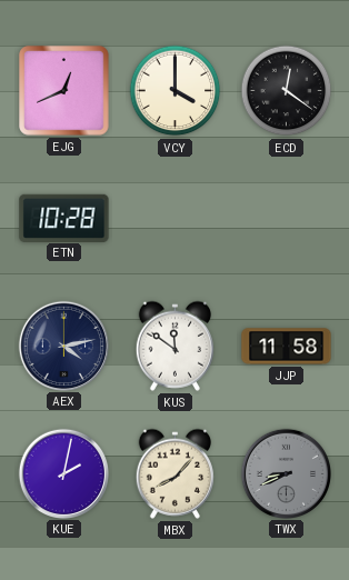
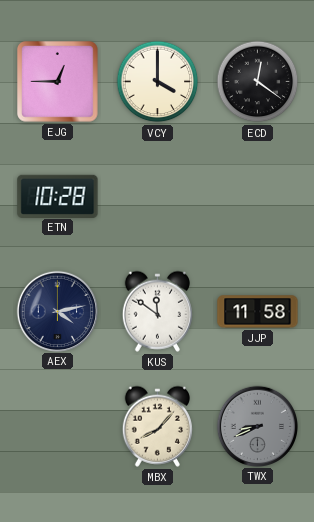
EJG: 12:41 -> 12:45 (58, 82)
KUE: 2:02 -> none (63, 473)
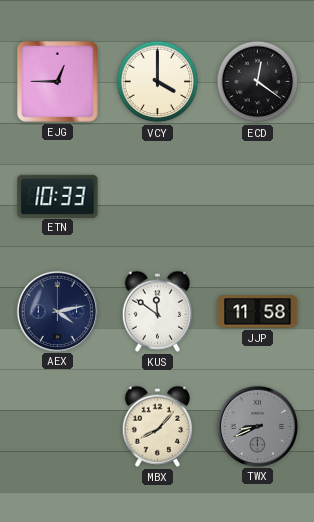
ETN: 10:28 -> 10:33 (58, 196)
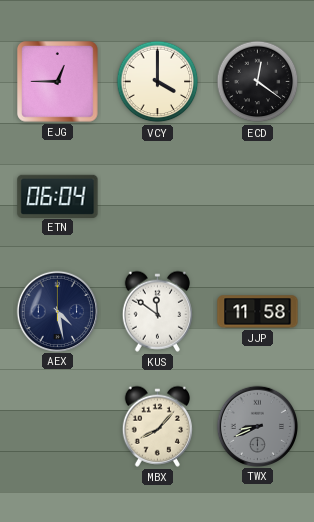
ETN: 10:33 -> 06:04 (58, 196)
AEX: 4:13 -> 4:28 (57, 311)
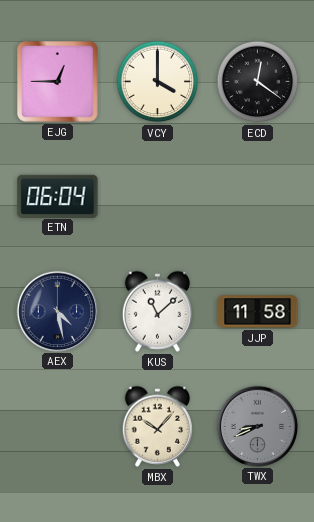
KUS: 11:51 -> 11:08 (157, 311)
MBX: 8:07 -> 10:07 (157, 426)
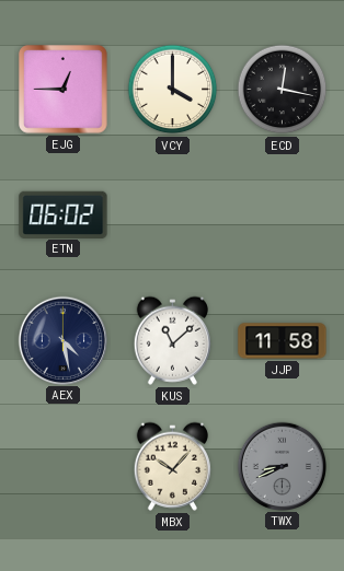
ECD: 12:21 -> 12:17 (283, 90)
ETN: 06:04 -> 06:02 (64, 214)
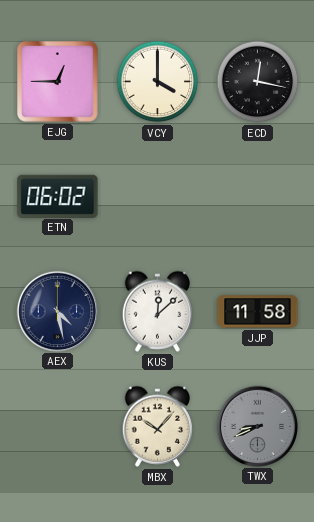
KUS: 11:08 -> 12:08 (157, 311)
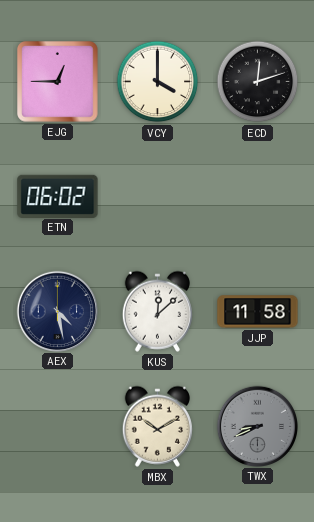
ECD: 12:17 -> 12:12 (258, 82)
MBX: 10:07 -> 10:10 (157, 426)
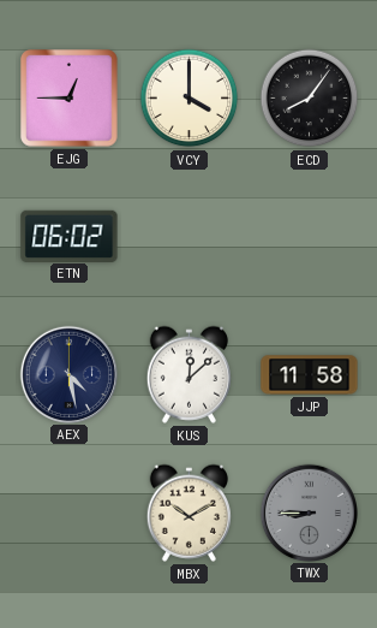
ECD: 12:12 -> 8:06 (310, 99)
TWX: 8:41 -> 8:45 (309, 513)
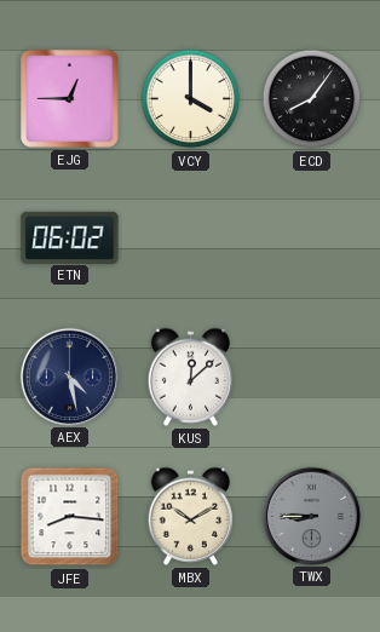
JJP: 11:58 -> none (310, 375)
JFE: none -> 8:16 (70, 517)
